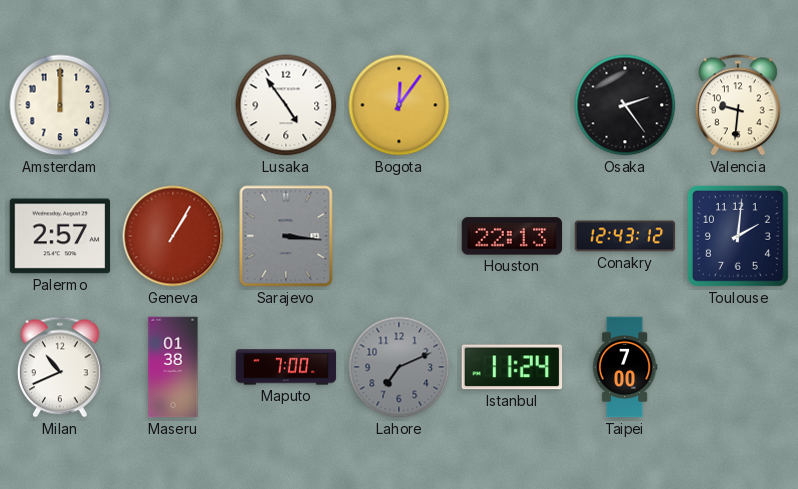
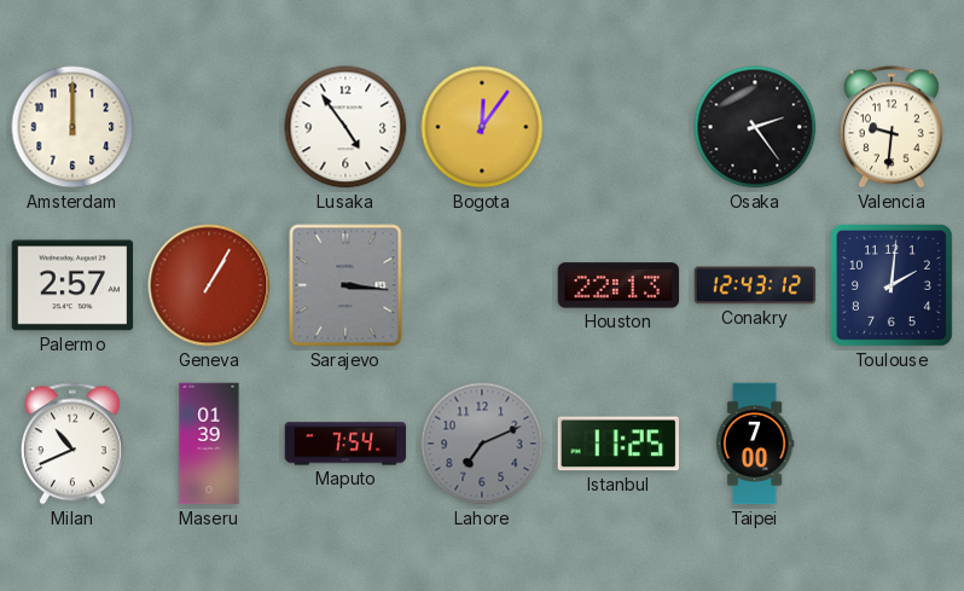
Maseru: 01:38 -> 01:39 (209, 444)
Maputo: 7:00 -> 7:54 (345, 444)
Istanbul: 11:24 -> 11:25 (617, 444)
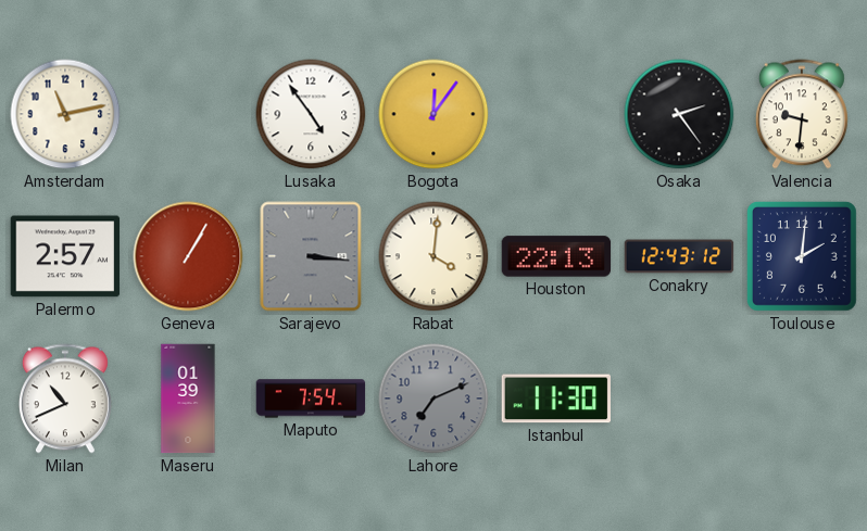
Amsterdam: 12:00 -> 11:13 (65, 114)
Rabat: none -> 4:01 (434, 256)
Istanbul: 11:25 -> 11:30 (555, 399)
Taipei: 7:00 -> none (755, 444)
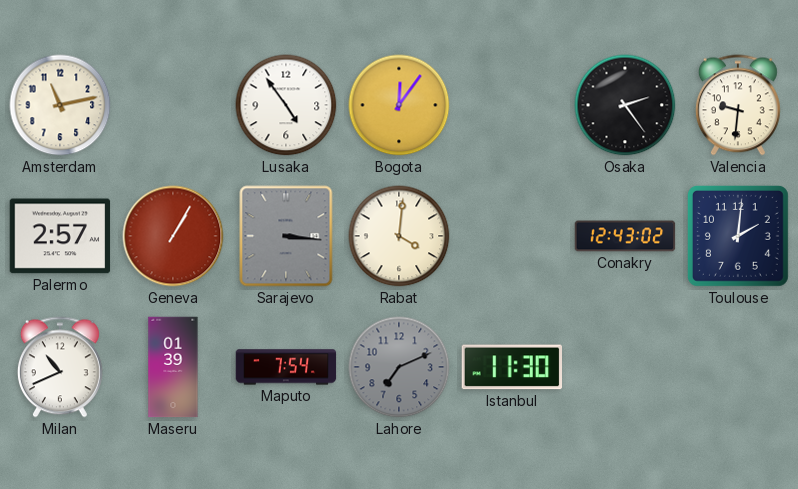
Houston: 22:13 -> none (556, 256)
Conakry: 12:43:12 -> 12:43:02 (625, 236)
